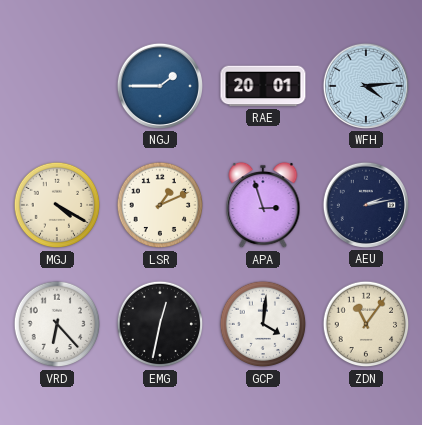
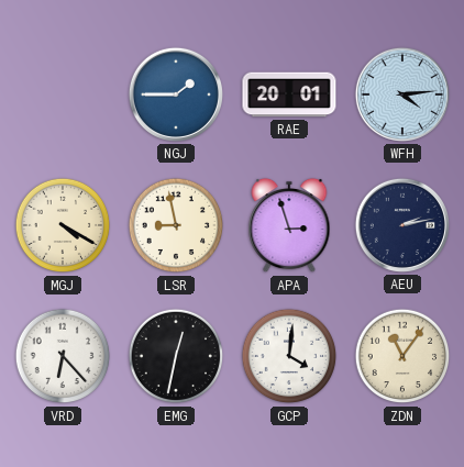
LSR: 1:11 -> 8:58 (176, 225)
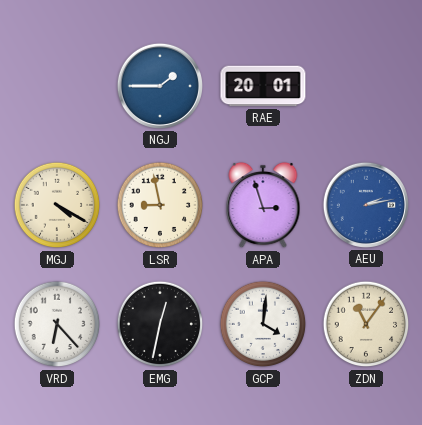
WFH: 4:14 -> none (402, 94)
AEU dial: navy -> blue (366, 205)
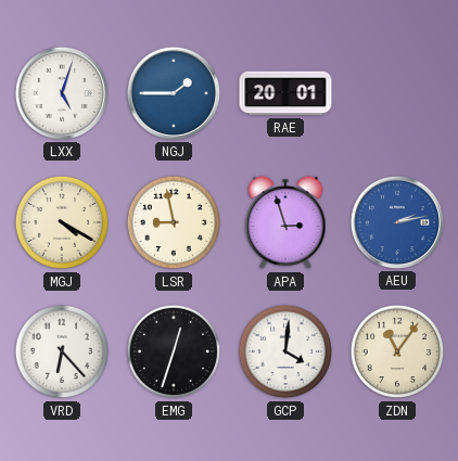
LXX: none -> 5:03 (62, 93)
EMG: 12:32 -> 12:33 (174, 351)
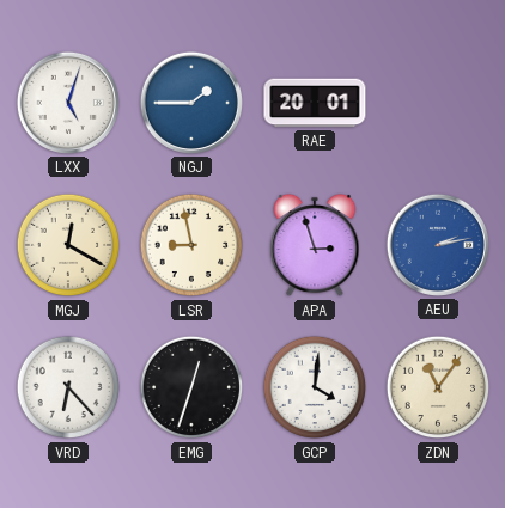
MGJ: 4:20 -> 12:20 (68, 245)
